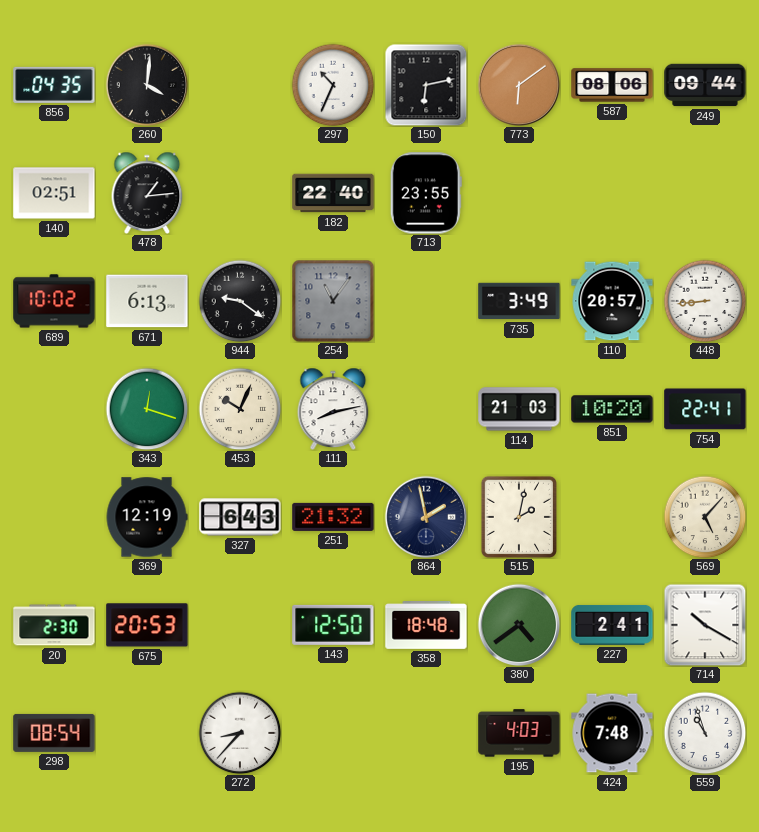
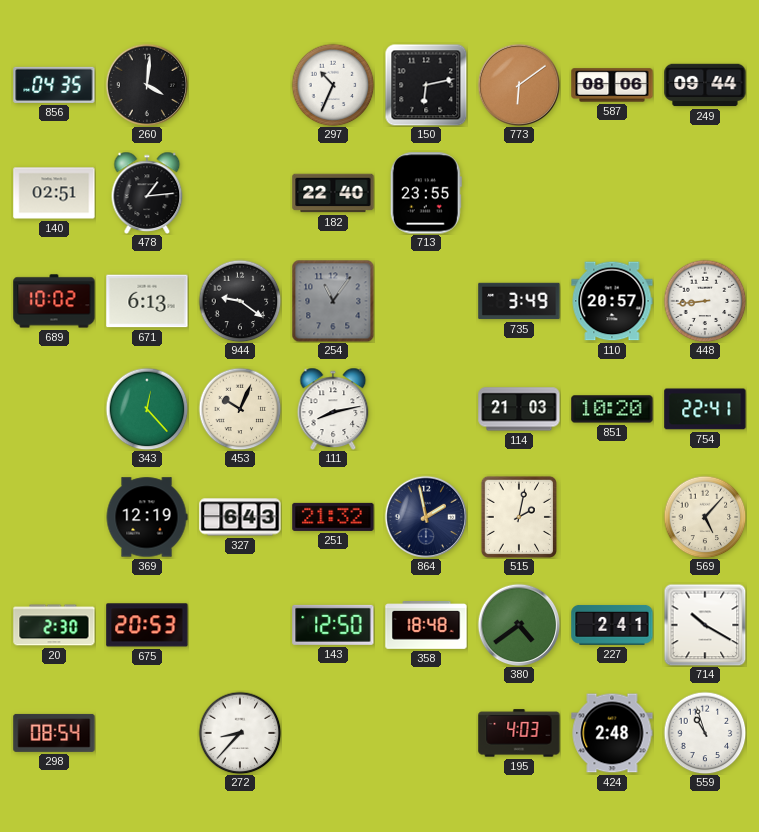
343: 12:18 -> 12:23 (147, 409)
424: 7:48 -> 2:48 (612, 733)
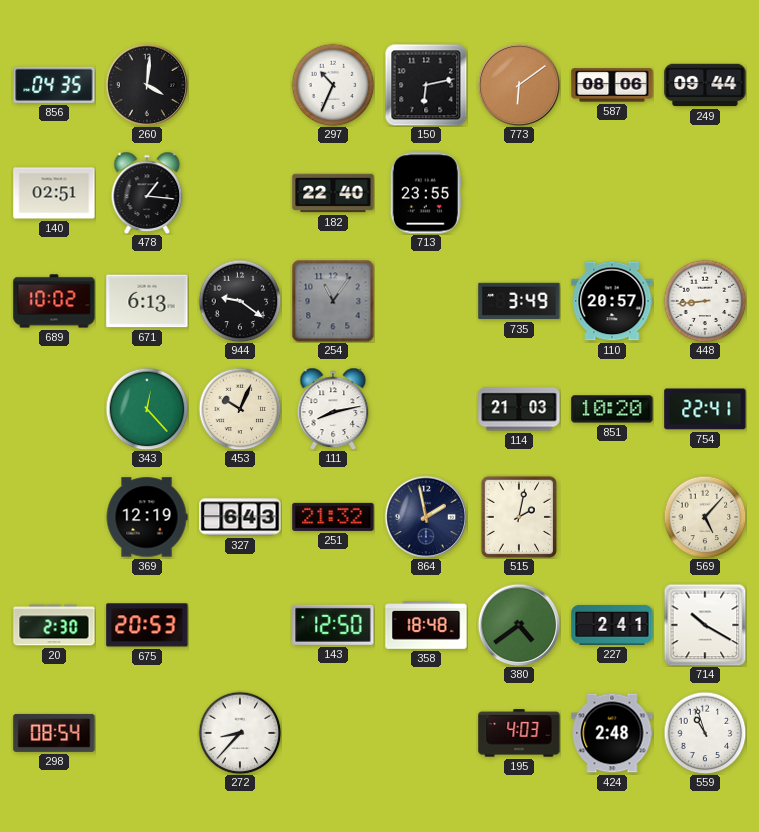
478: 1:14 -> 1:16 (147, 192)
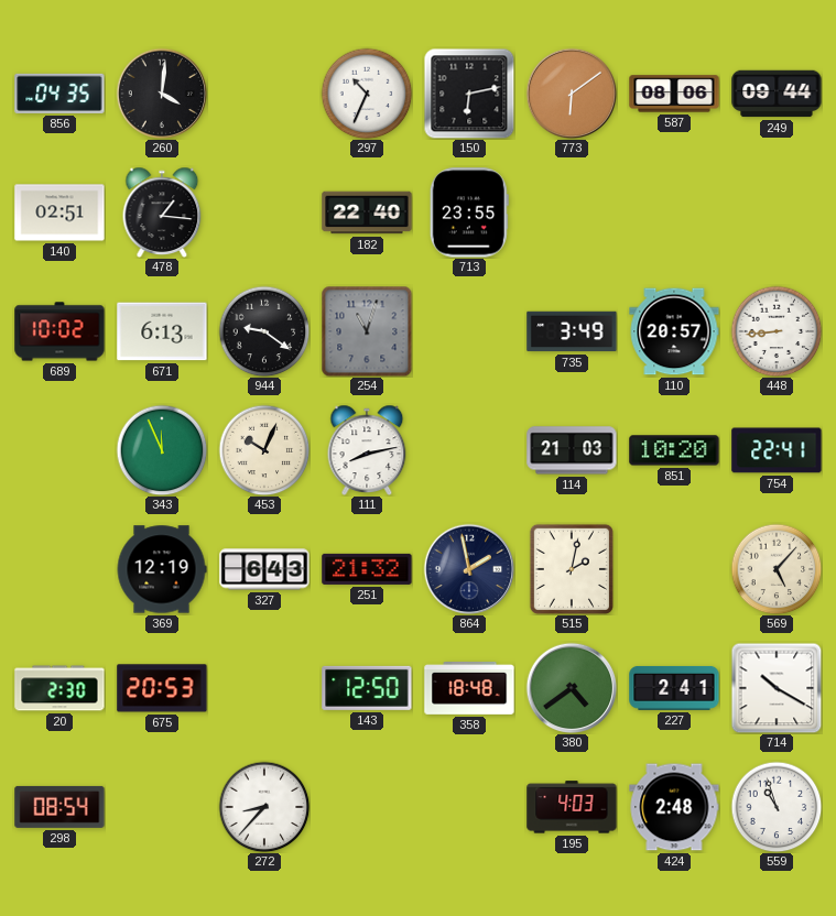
254: 11:06 -> 11:03 (367, 331)
343: 12:23 -> 11:56 (162, 450)
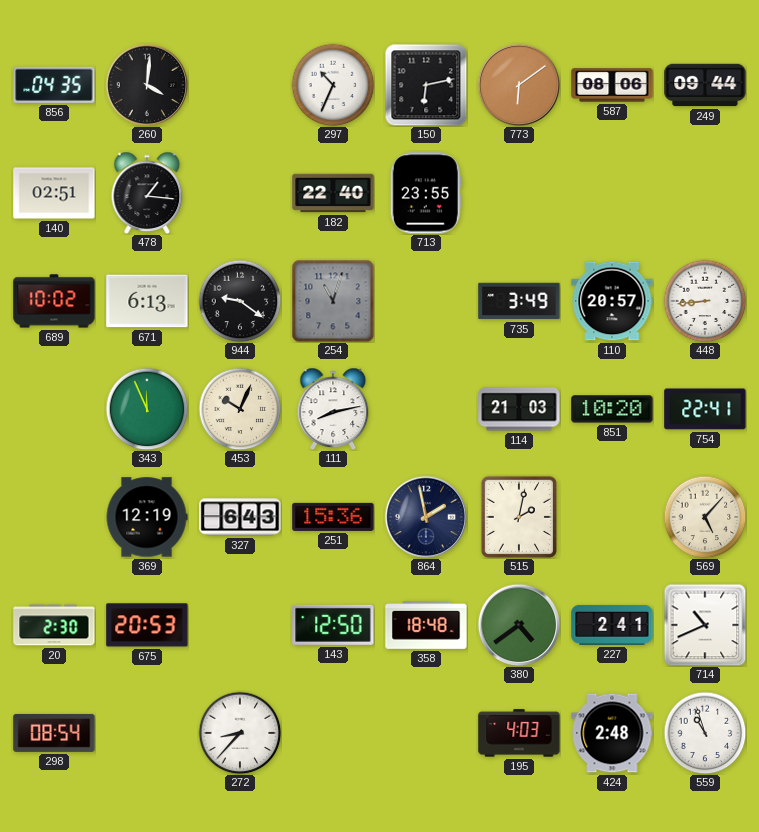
251: 21:32 -> 15:36 (333, 517)
714: 10:20 -> 10:41 (705, 625)
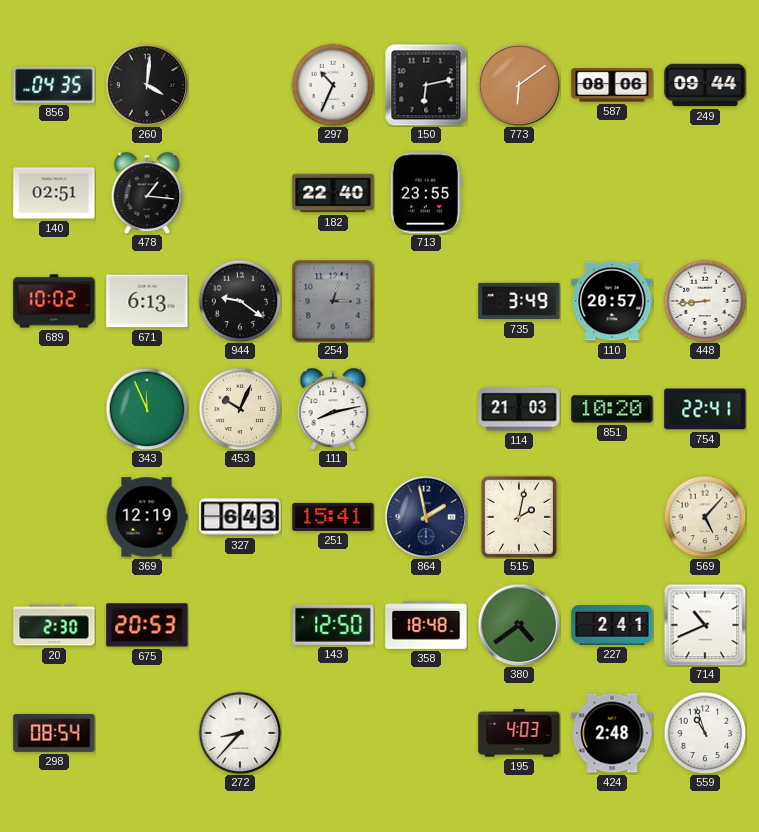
254: 11:03 -> 3:03 (333, 301)
251: 15:36 -> 15:41 (333, 517)
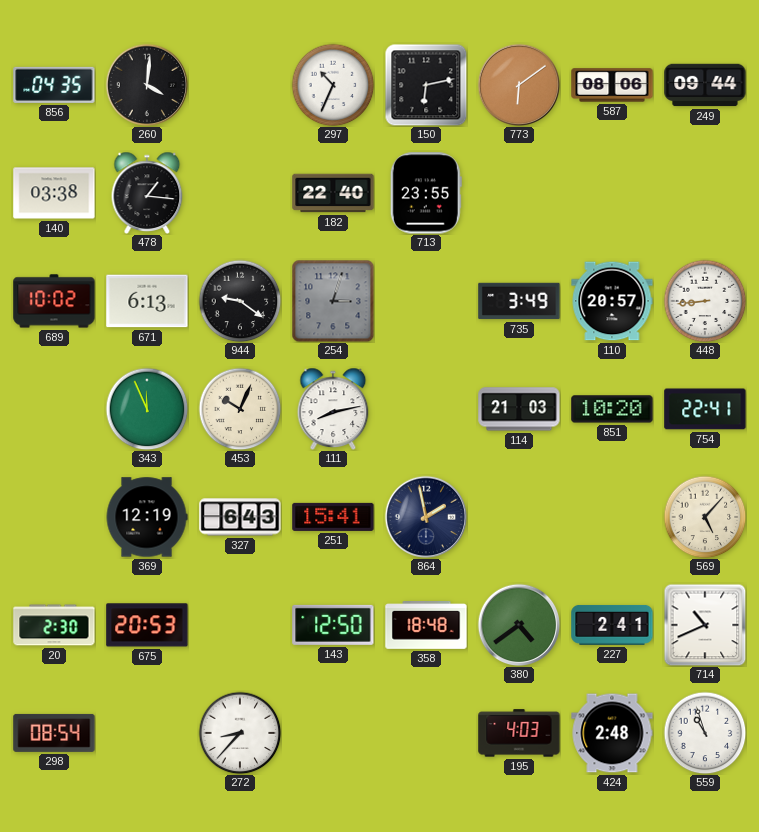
140: 02:51 -> 03:38 (54, 193)
515: 2:02 -> none (519, 517)
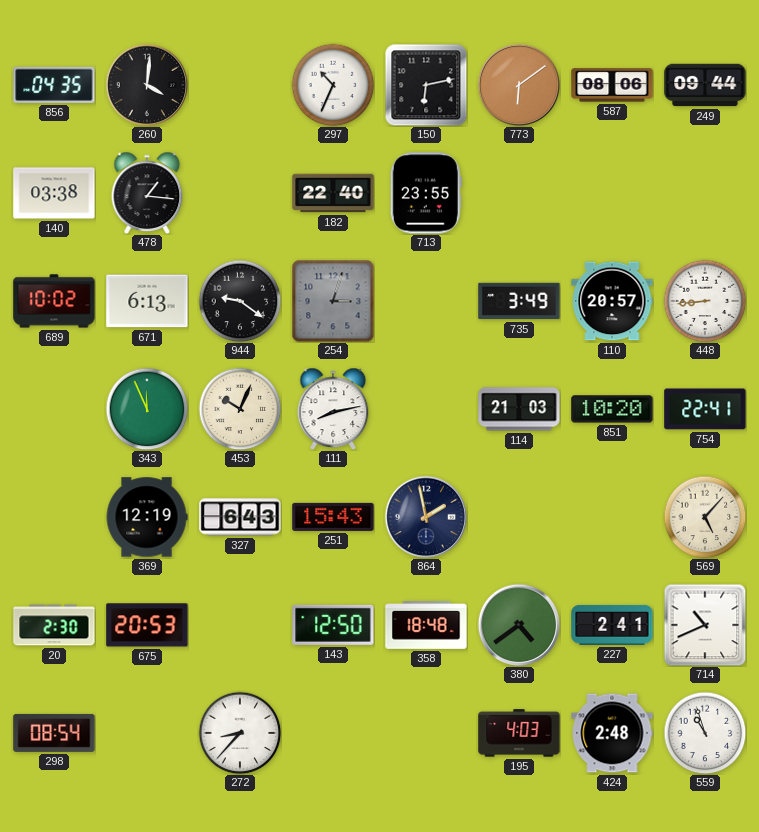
251: 15:41 -> 15:43 (333, 517)
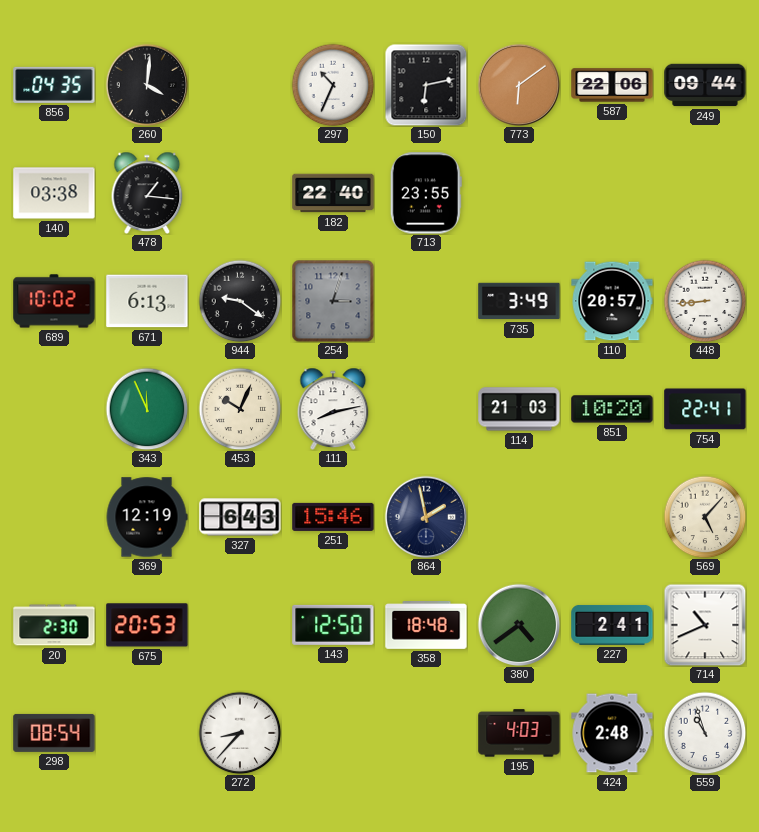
587: 08:06 -> 22:06 (612, 85)
251: 15:43 -> 15:46 (333, 517)
